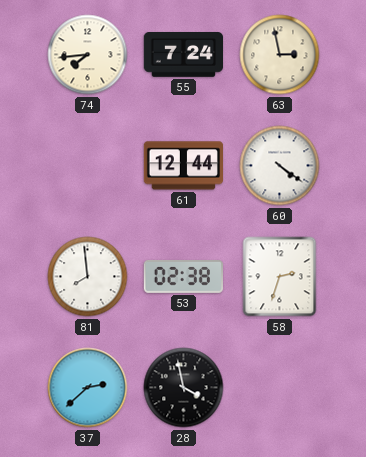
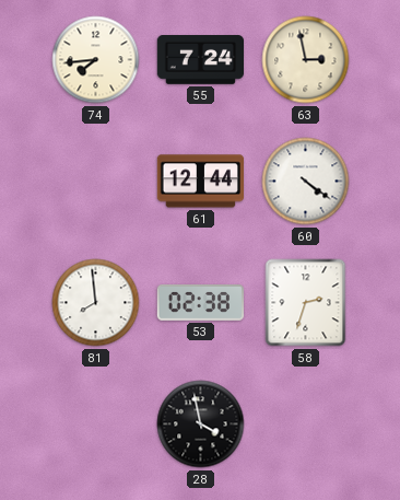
37: 2:38 -> none (88, 388)
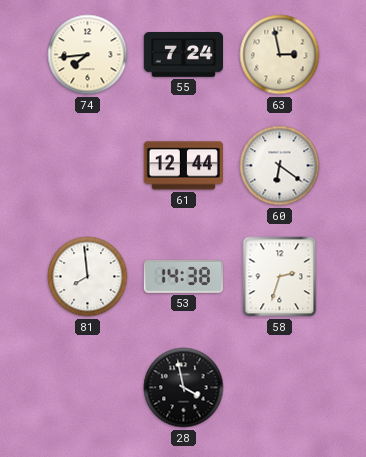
60: 4:21 -> 6:21 (280, 166)
53: 02:38 -> 14:38 (183, 277)
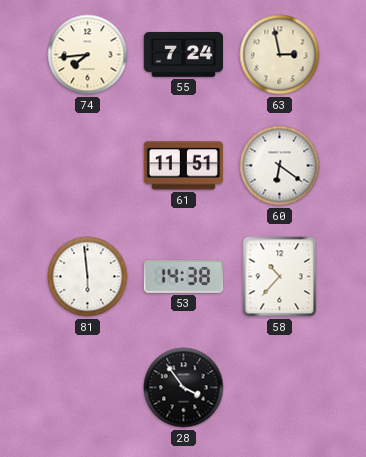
61: 12:44 -> 11:51 (183, 166)
81: 7:59 -> 5:59 (88, 277)
58: 2:33 -> 10:37 (280, 277)
28: 3:58 -> 3:54 (184, 388)
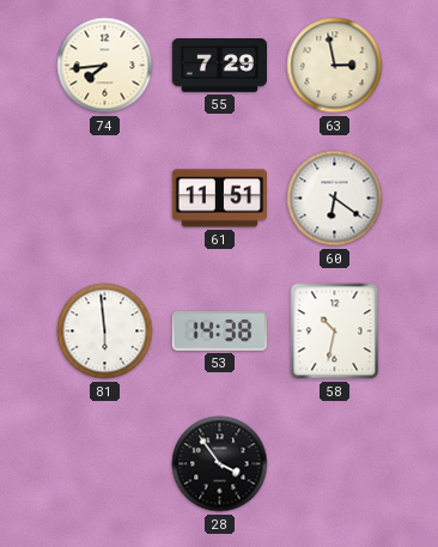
55: 7:24 -> 7:29 (219, 66)
58: 10:37 -> 10:32 (335, 332)
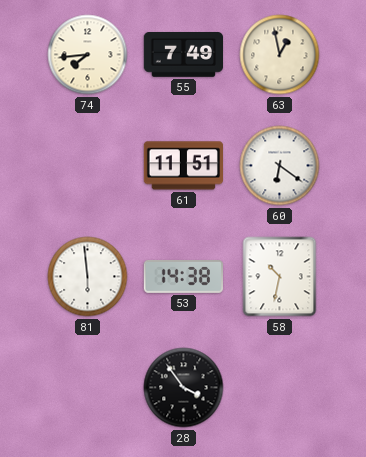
55: 7:29 -> 7:49 (183, 55)
63: 2:58 -> 12:58 (280, 55)
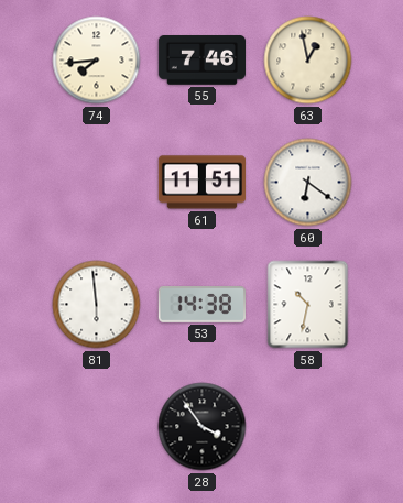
55: 7:49 -> 7:46 (201, 61)
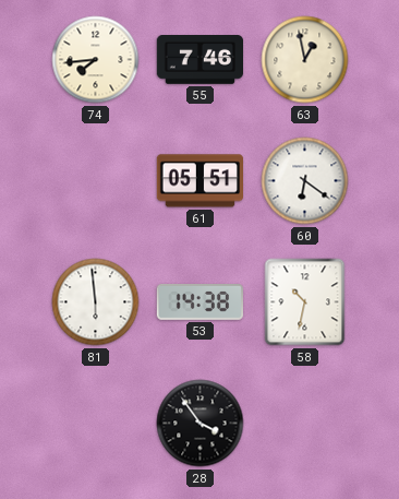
61: 11:51 -> 05:51 (199, 181)
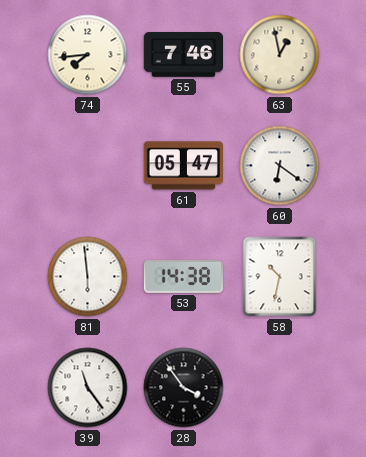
61: 05:51 -> 05:47 (183, 166)
39: none -> 11:24 (88, 388)
